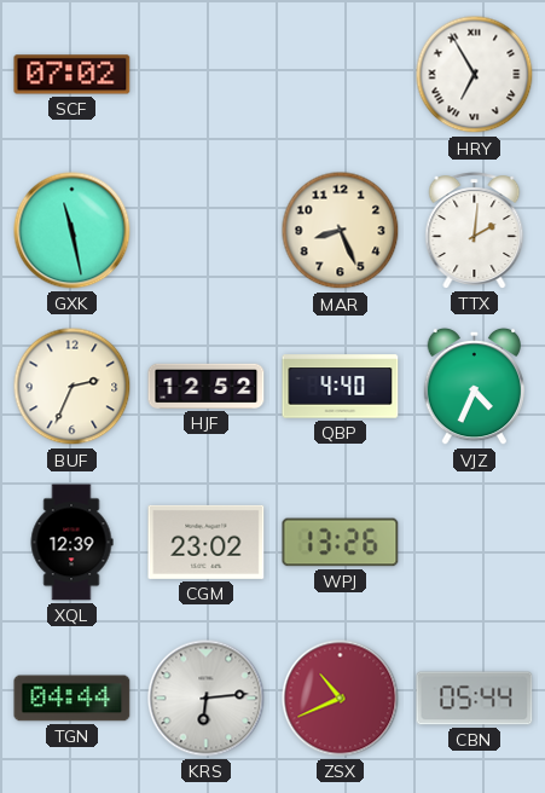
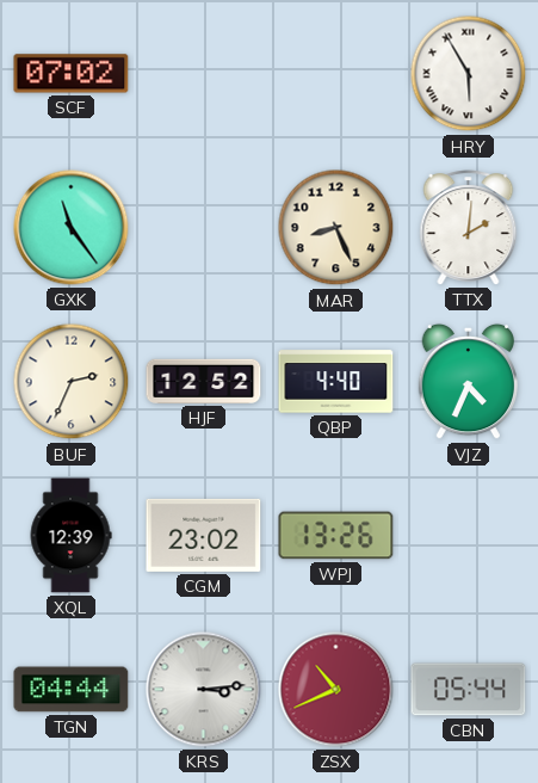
HRY: 6:55 -> 5:55 (469, 74)
GXK: 11:28 -> 11:24 (72, 228)
KRS: 6:14 -> 3:14 (204, 690)
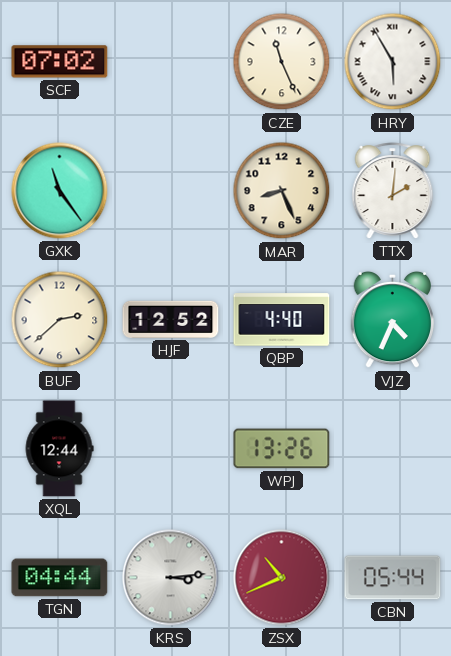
CZE: none -> 11:26 (282, 62)
BUF: 2:34 -> 2:38 (60, 320)
XQL: 12:39 -> 12:44 (59, 449)
CGM: 23:02 -> none (204, 535)
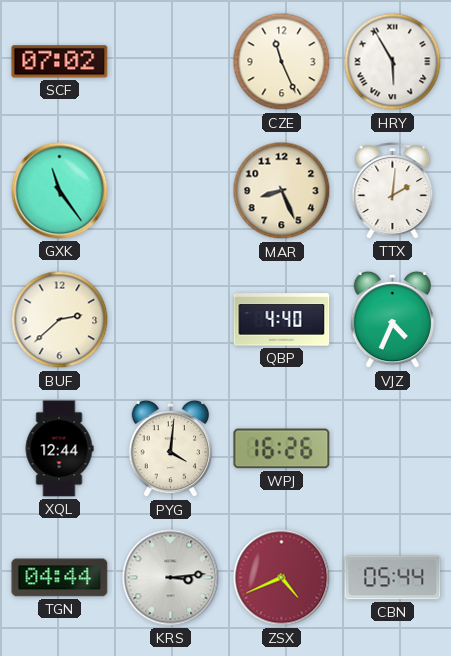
HJF: 12:52 -> none (171, 319)
PYG: none -> 4:01 (170, 449)
WPJ: 13:26 -> 16:26 (282, 449)
ZSX: 10:41 -> 4:41 (282, 578)
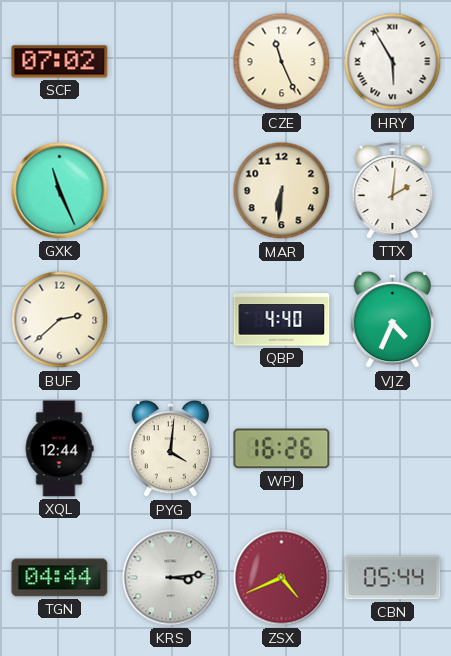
GXK: 11:24 -> 11:26 (60, 191)
MAR: 8:26 -> 6:31 (282, 191)
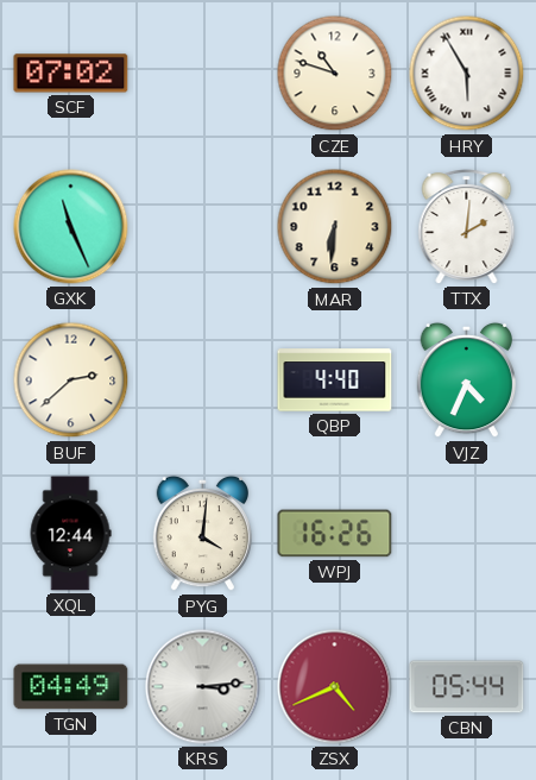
CZE: 11:26 -> 10:48 (335, 74)
TGN: 04:44 -> 04:49 (71, 687)
